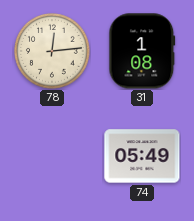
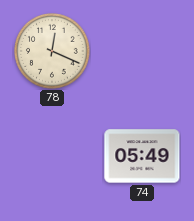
78: 12:14 -> 12:19 (53, 52)
31: 1:08 -> none (142, 51)
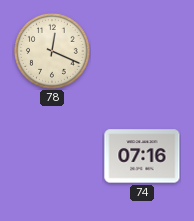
74: 05:49 -> 07:16 (142, 156)
